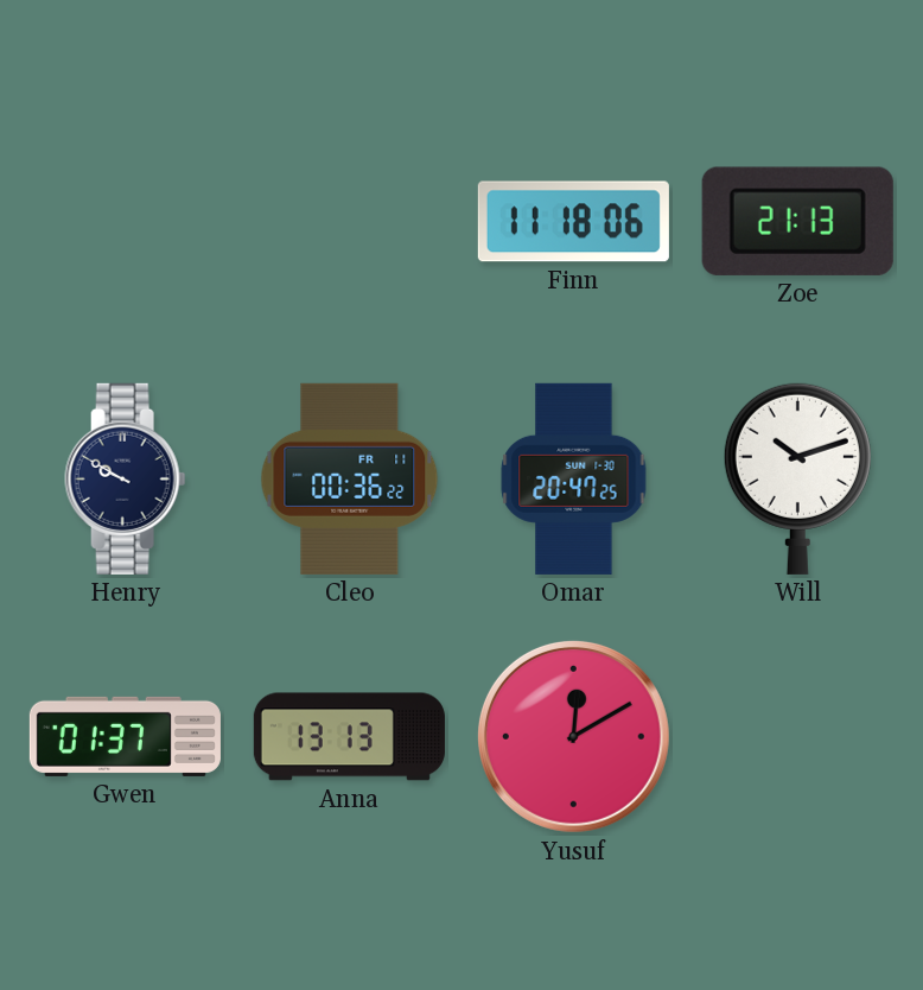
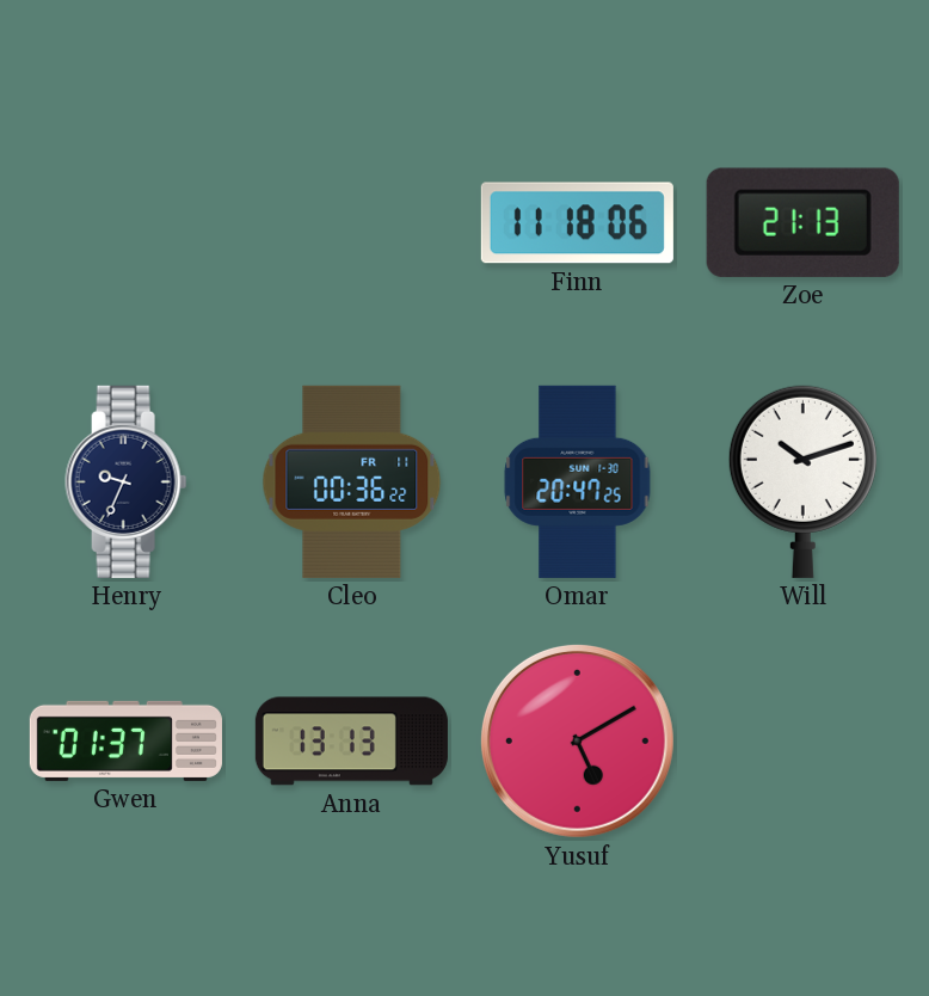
Henry: 9:50 -> 9:34 (127, 481)
Yusuf: 12:10 -> 5:10 (577, 740)
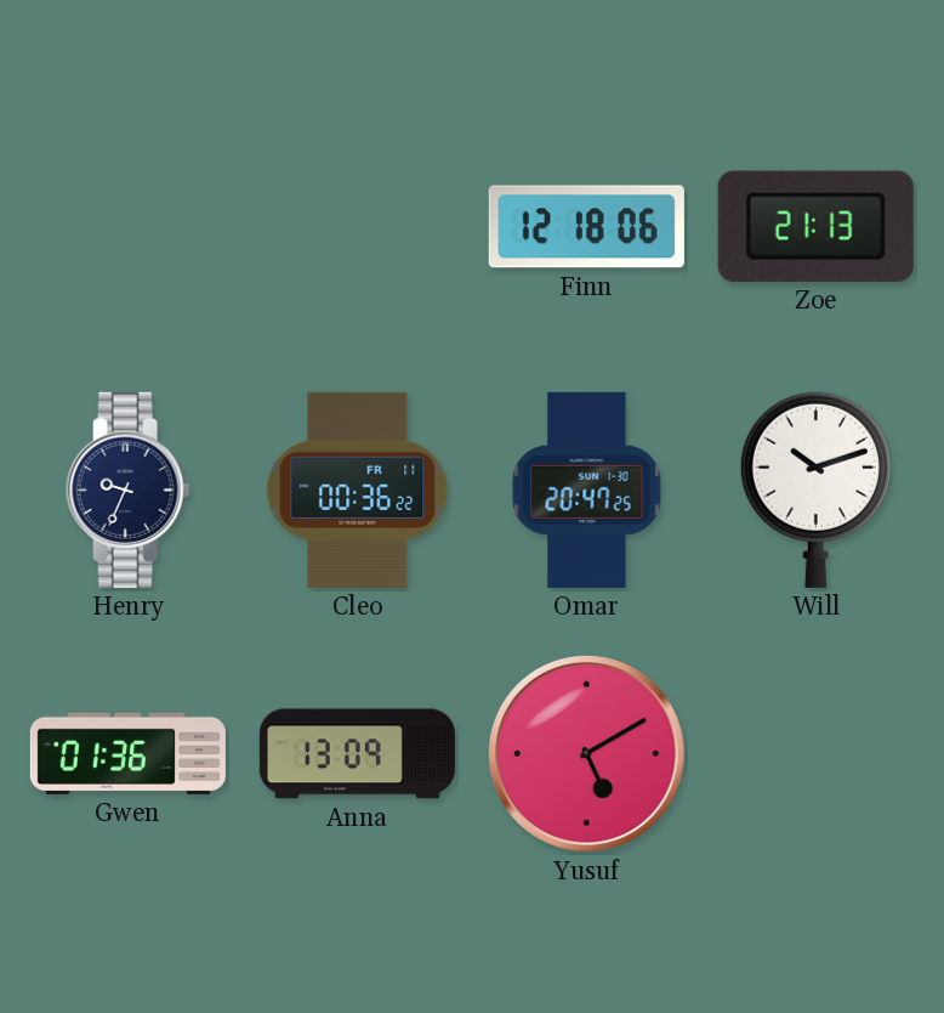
Finn: 11:18 -> 12:18 (586, 227)
Gwen: 01:37 -> 01:36 (127, 753)
Anna: 13:13 -> 13:09 (357, 754)
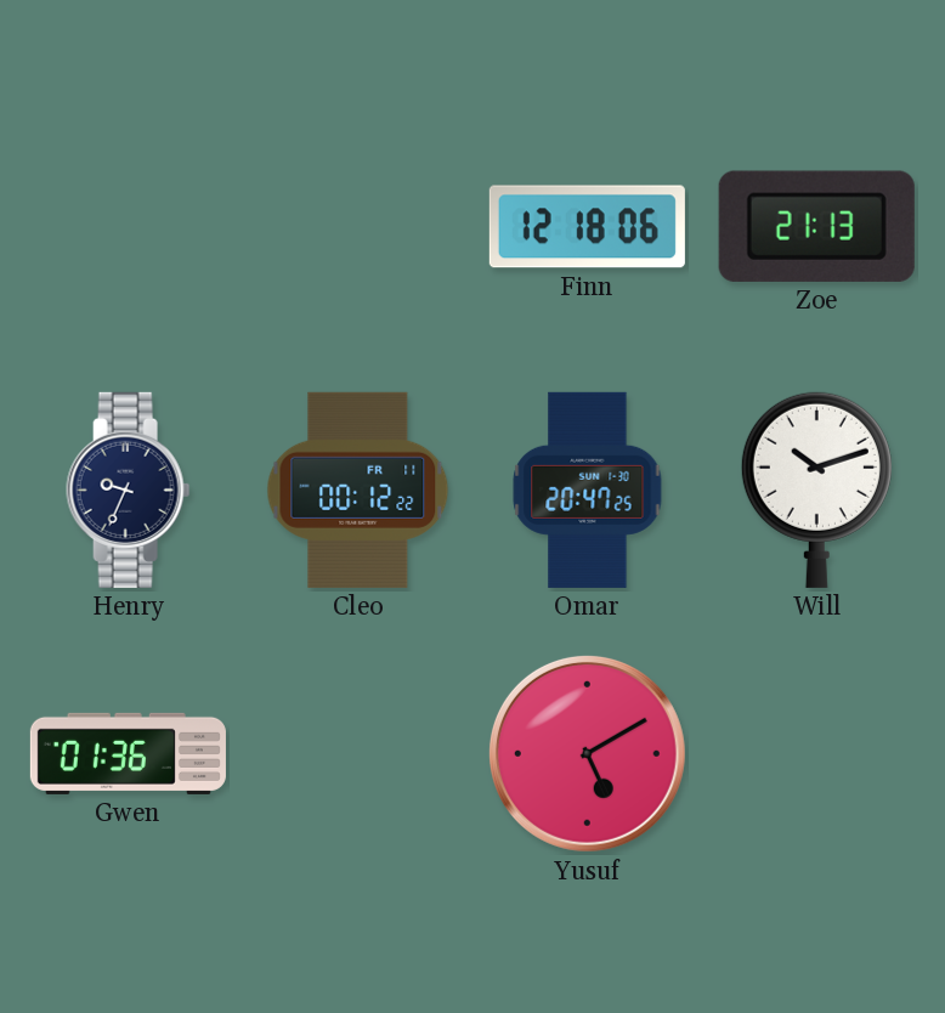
Cleo: 00:36 -> 00:12 (358, 489)
Anna: 13:09 -> none (357, 754)
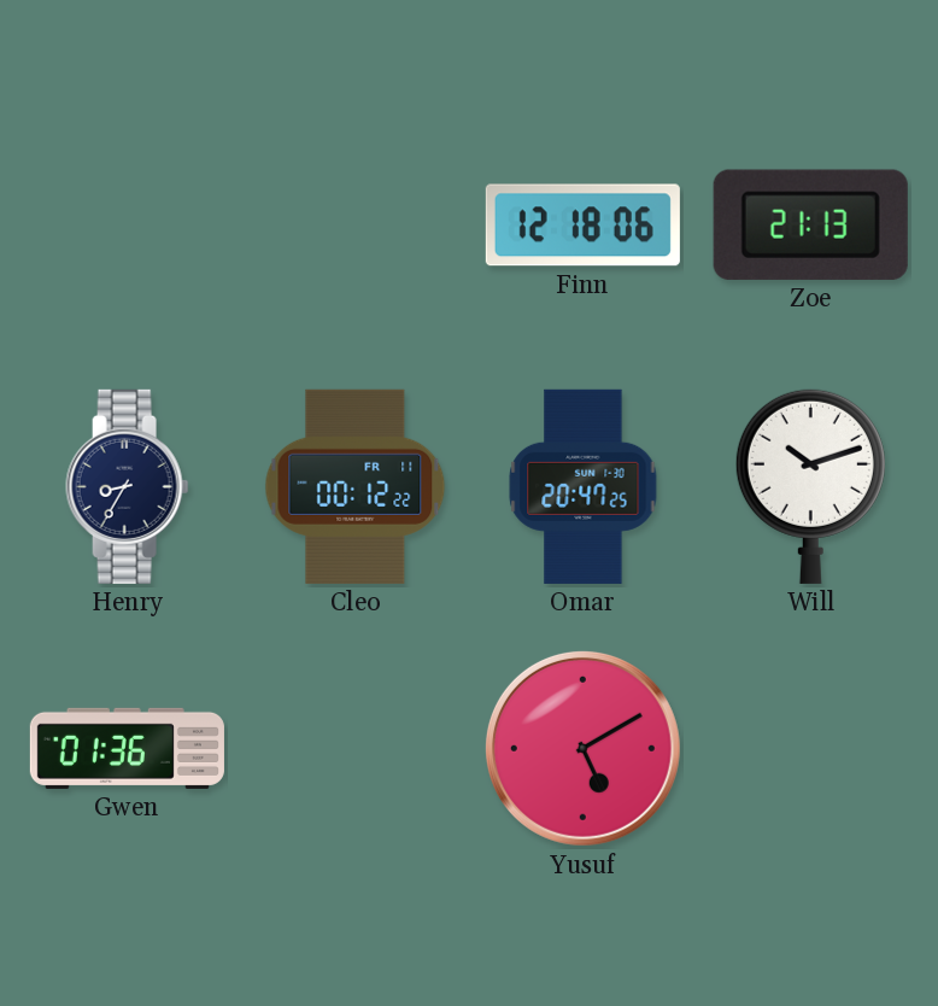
Henry: 9:34 -> 8:35 (128, 486)
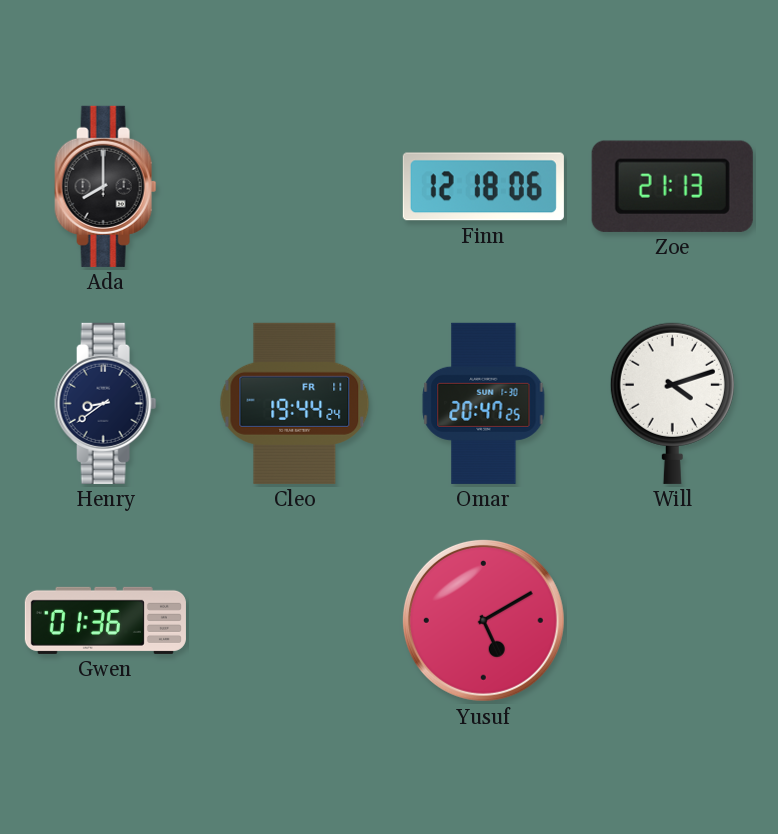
Ada: none -> 8:00 (106, 186)
Henry: 8:35 -> 8:39 (106, 403)
Cleo: 00:12 -> 19:44 (295, 403)
Will: 10:12 -> 4:12 (672, 403)
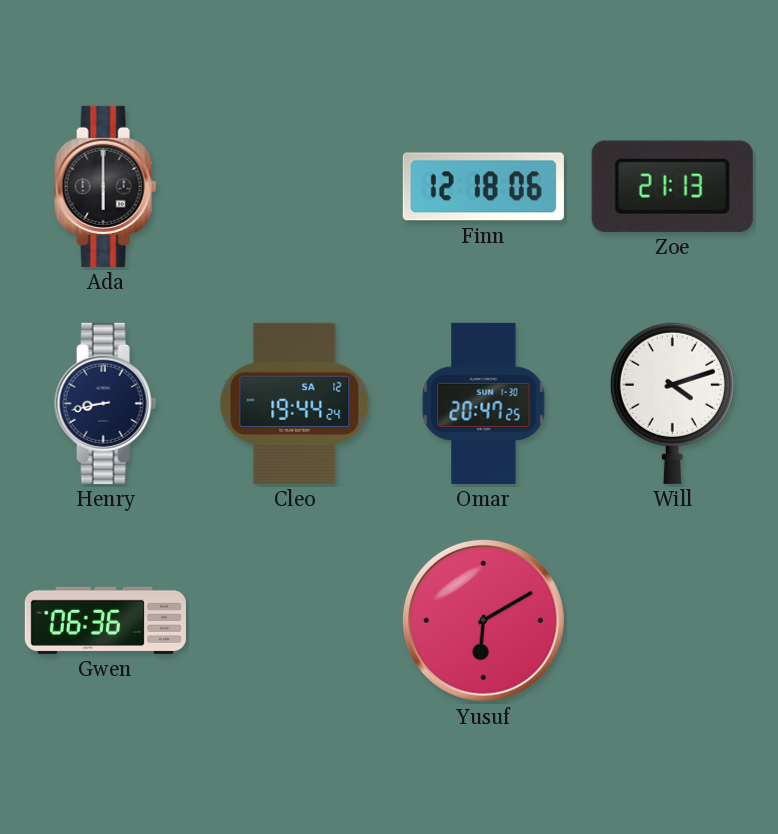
Ada: 8:00 -> 6:00 (106, 186)
Henry: 8:39 -> 8:43 (106, 403)
Cleo date: FR 11 -> SA 12 (295, 403)
Gwen: 01:36 -> 06:36 (105, 620)
Yusuf: 5:10 -> 6:10 (483, 620)
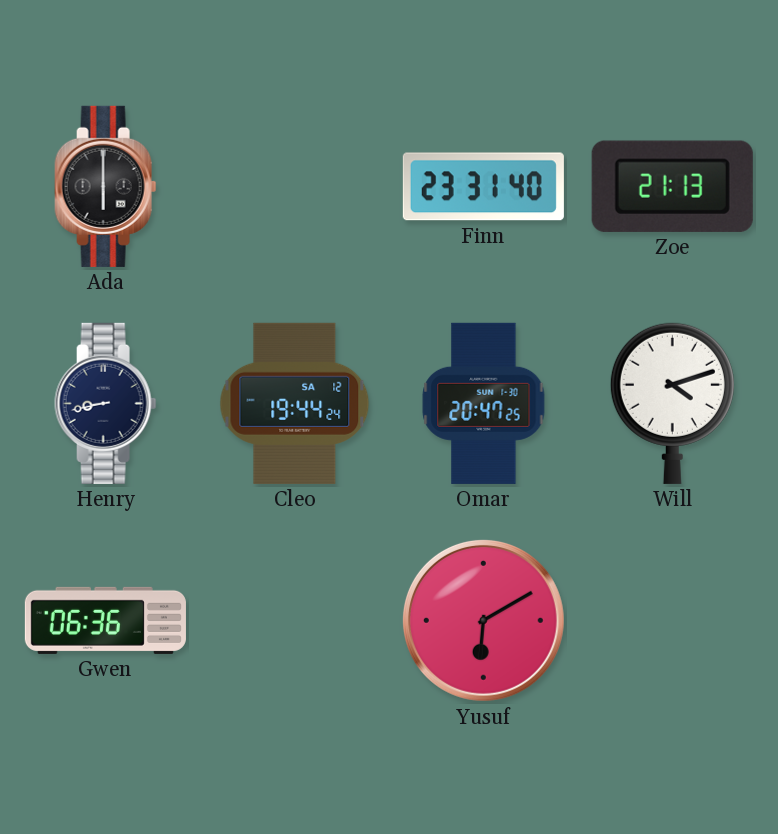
Finn: 12:18 -> 23:31 (483, 187)
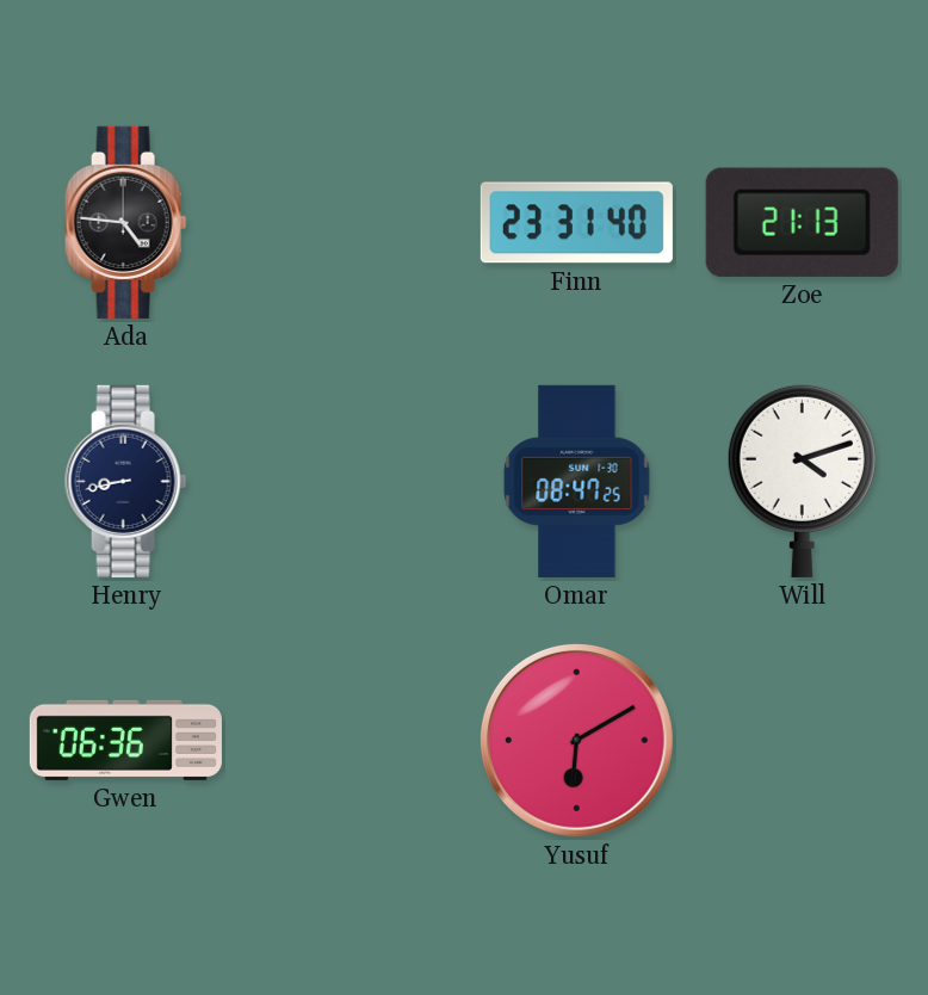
Ada: 6:00 -> 4:46 (126, 222)
Cleo: 19:44 -> none (295, 403)
Omar: 20:47 -> 08:47 (577, 481)
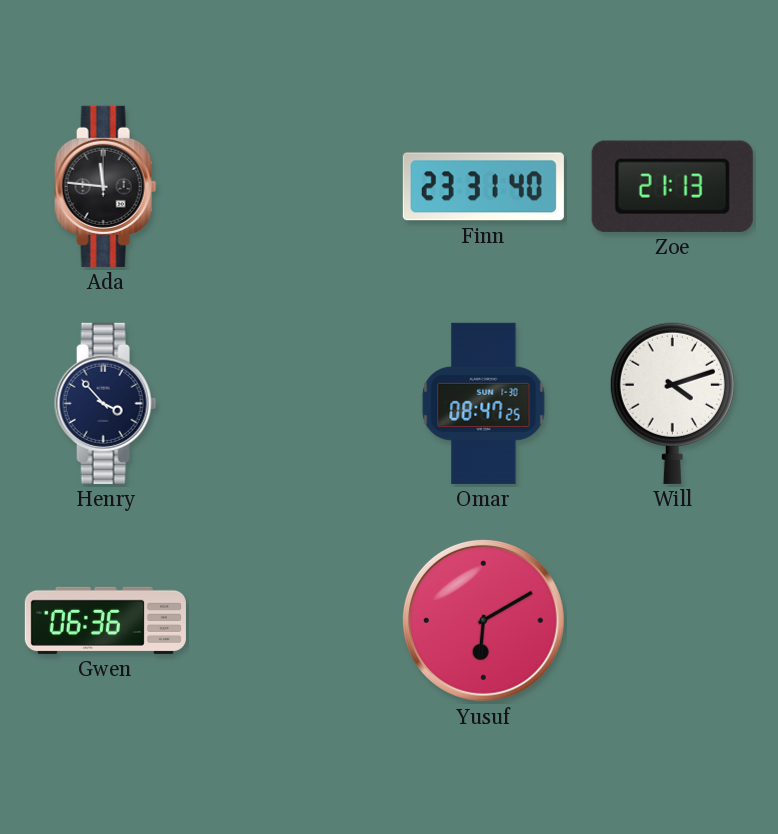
Ada: 4:46 -> 11:46 (106, 186)
Henry: 8:43 -> 3:53 (106, 403)
